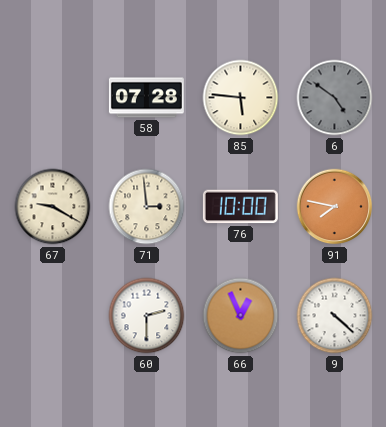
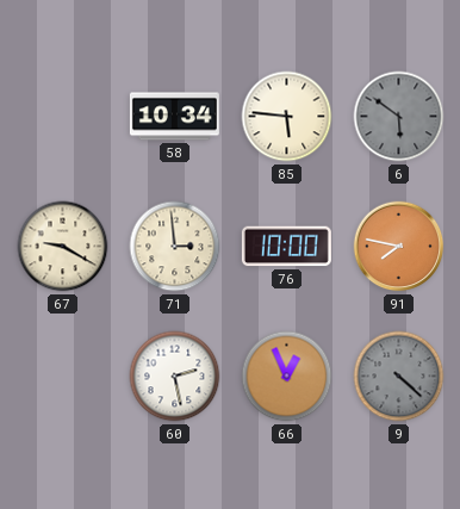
58: 07:28 -> 10:34 (174, 117)
6: 4:51 -> 5:51 (399, 117)
60: 2:30 -> 2:28 (175, 377)
9 dial: white -> grey (399, 377)
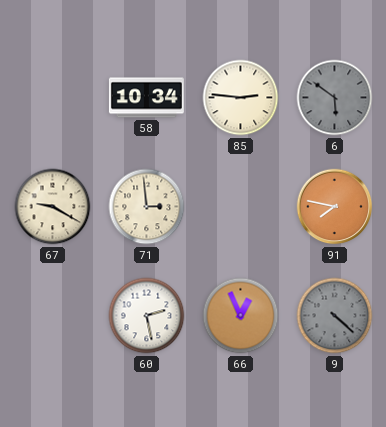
85: 5:46 -> 2:46 (241, 98)
76: 10:00 -> none (286, 247)
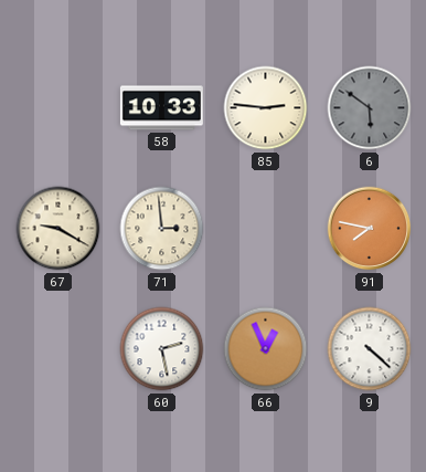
58: 10:34 -> 10:33 (161, 108)
9 dial: grey -> white (370, 349)
